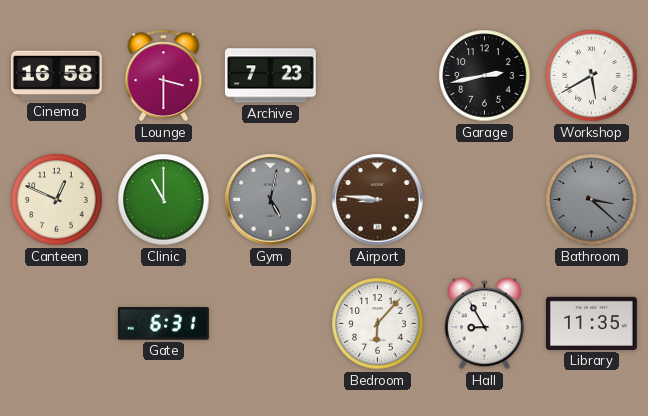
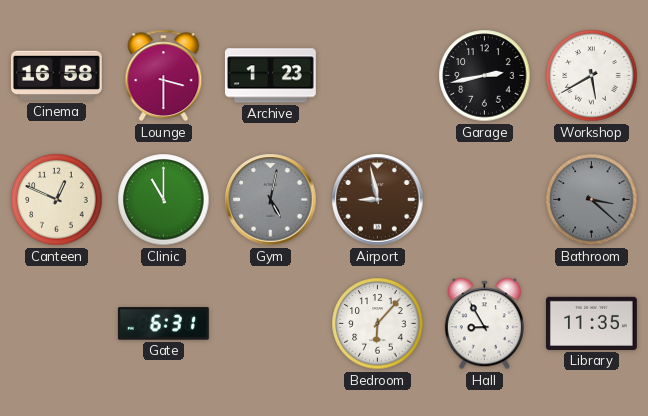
Archive: 7:23 -> 1:23 (270, 76)
Airport: 8:46 -> 8:58 (378, 200)
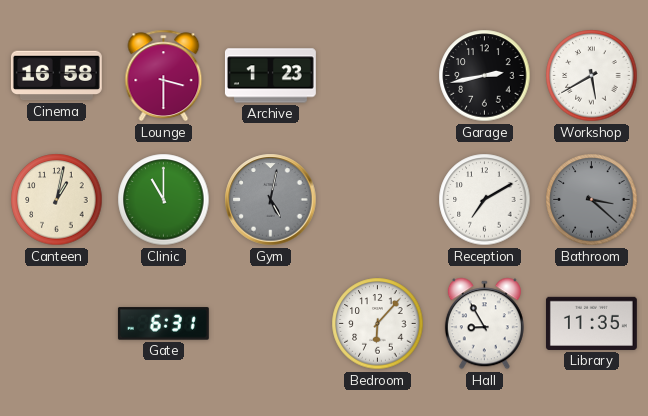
Canteen: 12:49 -> 1:02 (57, 200)
Airport: 8:58 -> none (378, 200)
Reception: none -> 7:10 (485, 200)
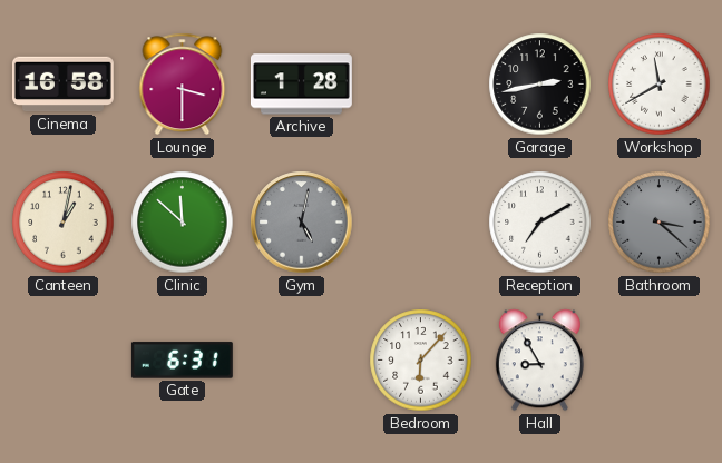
Archive: 1:23 -> 1:28 (301, 85)
Workshop: 5:40 -> 11:40 (660, 85)
Clinic: 11:00 -> 11:52 (183, 223)
Library: 11:35 -> none (591, 323)
